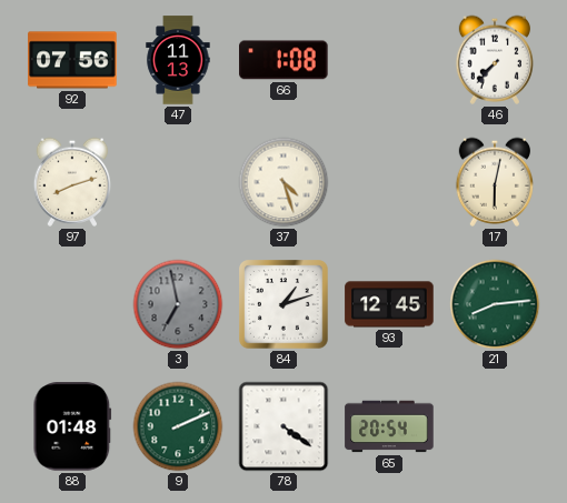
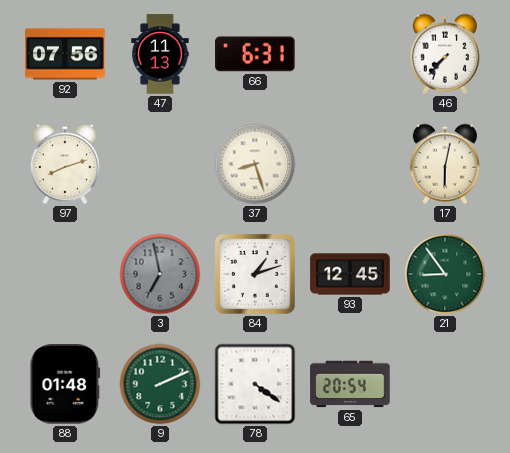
66: 1:08 -> 6:31 (255, 54)
37: 4:27 -> 8:27 (255, 164)
21: 8:14 -> 8:54 (445, 274)
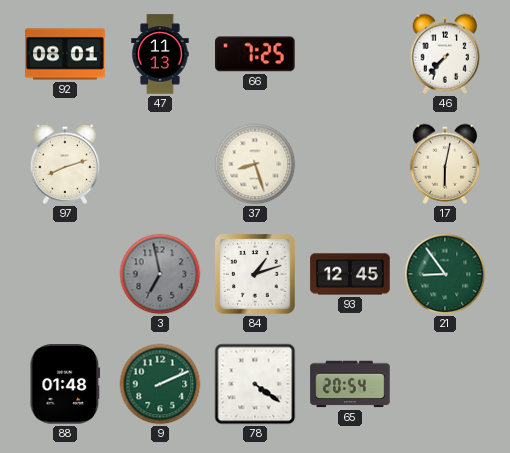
92: 07:56 -> 08:01 (65, 54)
66: 6:31 -> 7:25 (255, 54)
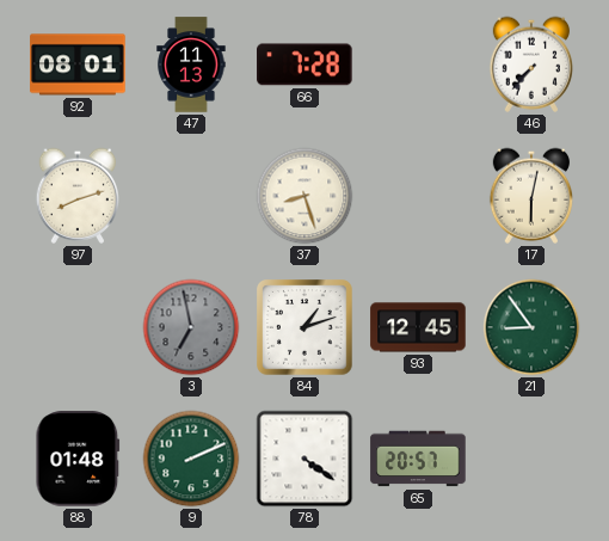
66: 7:25 -> 7:28 (304, 64)
65: 20:54 -> 20:57 (418, 459)
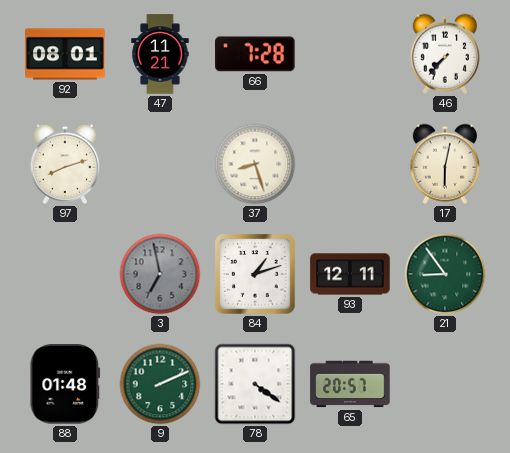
47: 11:13 -> 11:21 (160, 54)
93: 12:45 -> 12:11 (350, 274)
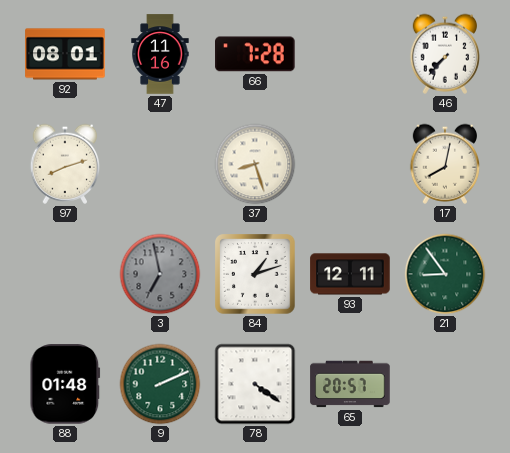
47: 11:21 -> 11:16 (160, 54)
17: 6:02 -> 8:02 (444, 164)
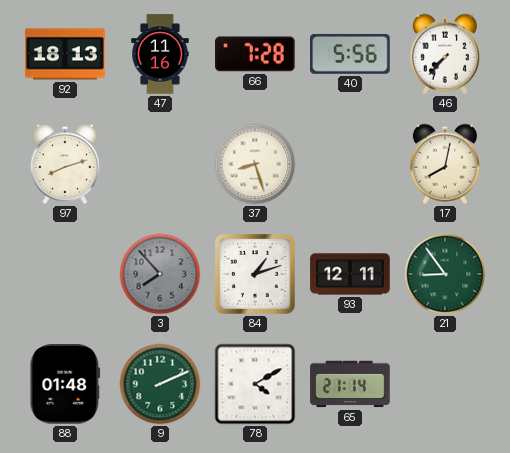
92: 08:01 -> 18:13 (65, 54)
40: none -> 5:56 (350, 54)
3: 6:58 -> 7:53 (160, 274)
78: 4:21 -> 4:10 (255, 384)
65: 20:57 -> 21:14 (350, 384)
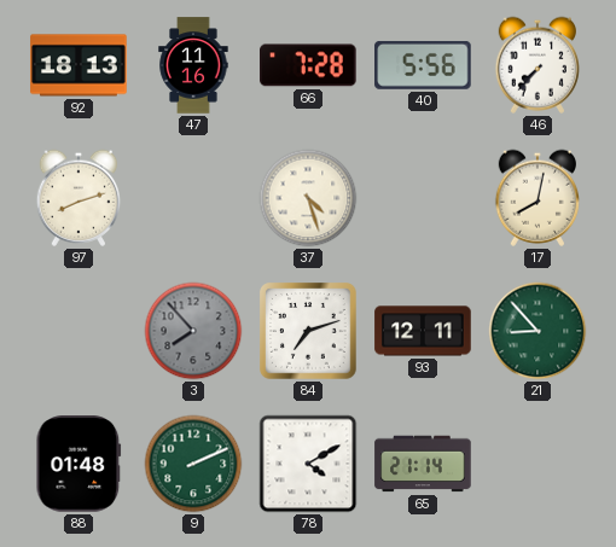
37: 8:27 -> 4:27 (308, 198)
84: 1:12 -> 7:12 (308, 331)
21: 8:54 -> 8:53 (537, 331)
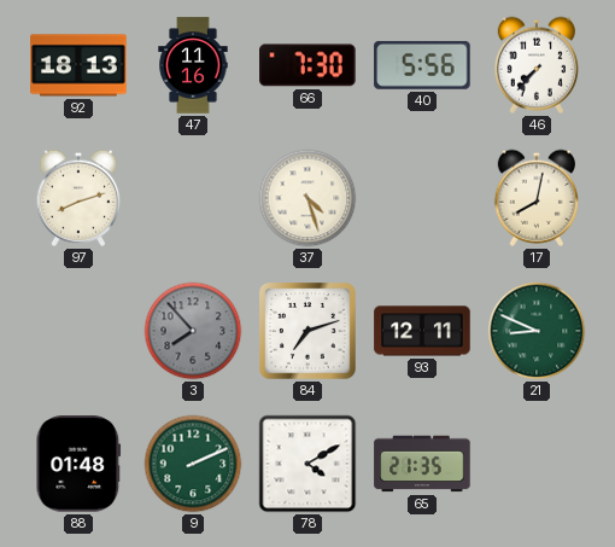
66: 7:28 -> 7:30 (307, 65)
21: 8:53 -> 8:49 (537, 331)
65: 21:14 -> 21:35 (422, 464)
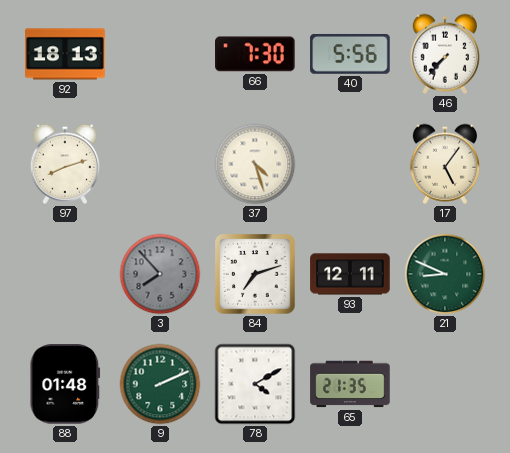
47: 11:16 -> none (193, 65)
17: 8:02 -> 5:06 (444, 164)
